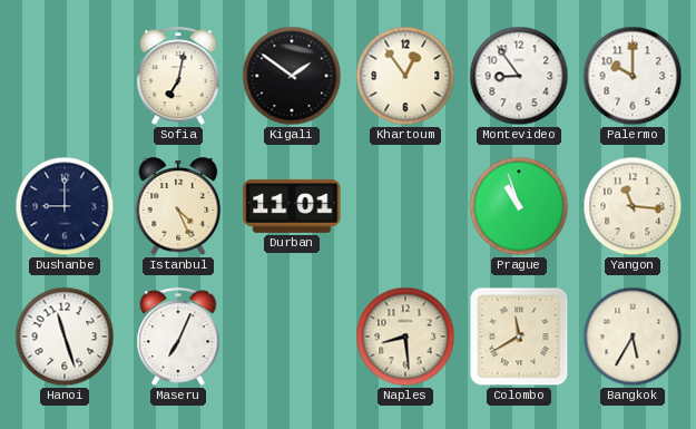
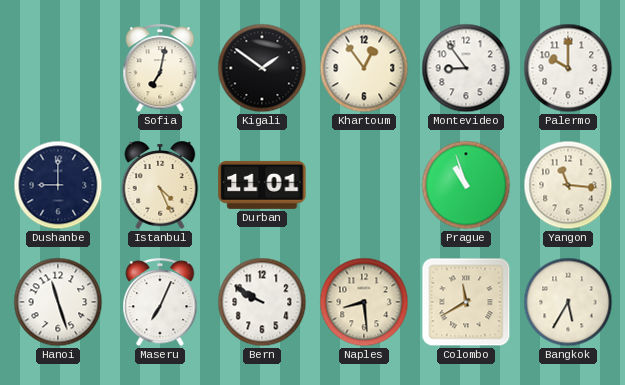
Bern: none -> 9:50 (262, 302)
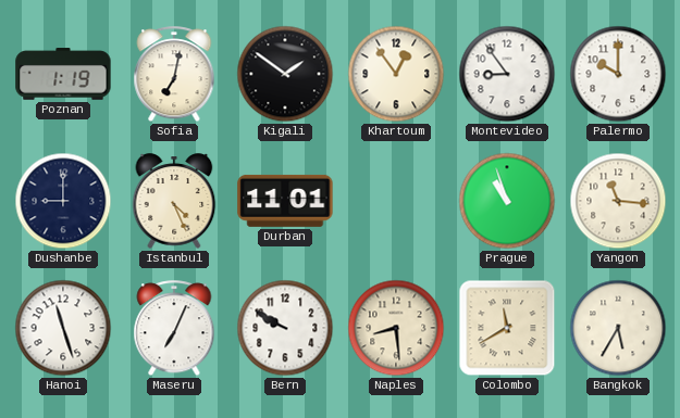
Poznan: none -> 1:19 (63, 74)
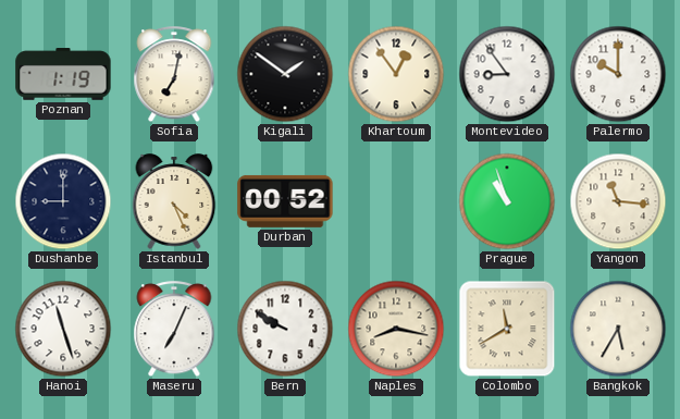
Durban: 11:01 -> 00:52 (285, 201)
Naples: 8:29 -> 8:17 (396, 329)
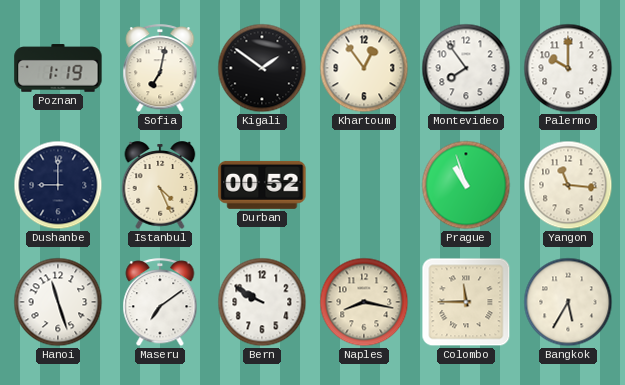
Montevideo: 8:54 -> 7:54 (466, 68)
Maseru: 7:04 -> 7:09 (160, 303)
Colombo: 11:40 -> 11:45 (466, 302)
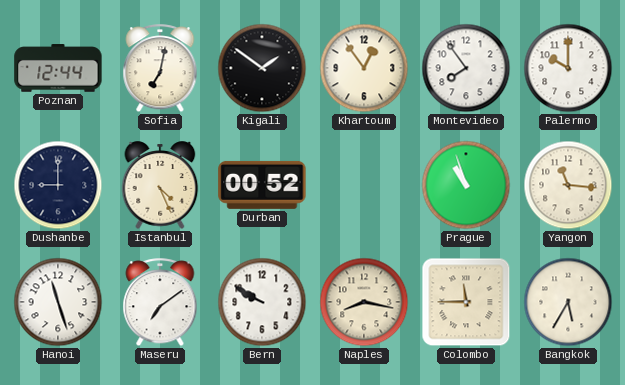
Poznan: 1:19 -> 12:44 (58, 68)
